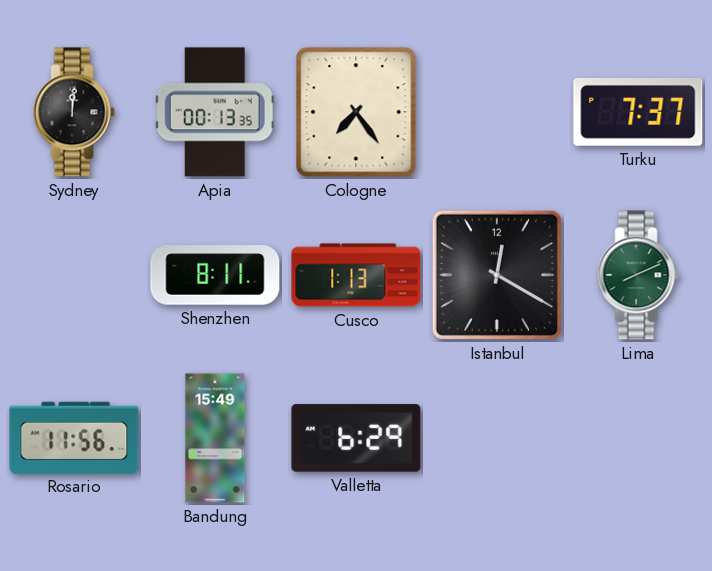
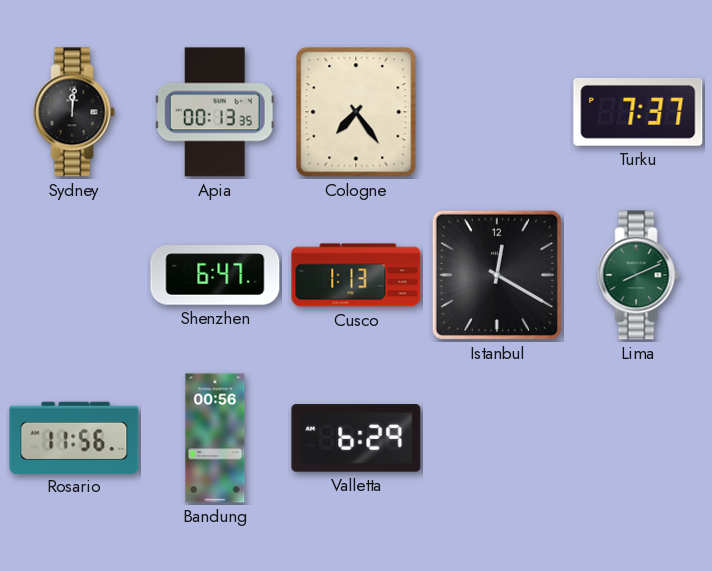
Shenzhen: 8:11 -> 6:47 (215, 275)
Bandung: 15:49 -> 00:56 (215, 438)
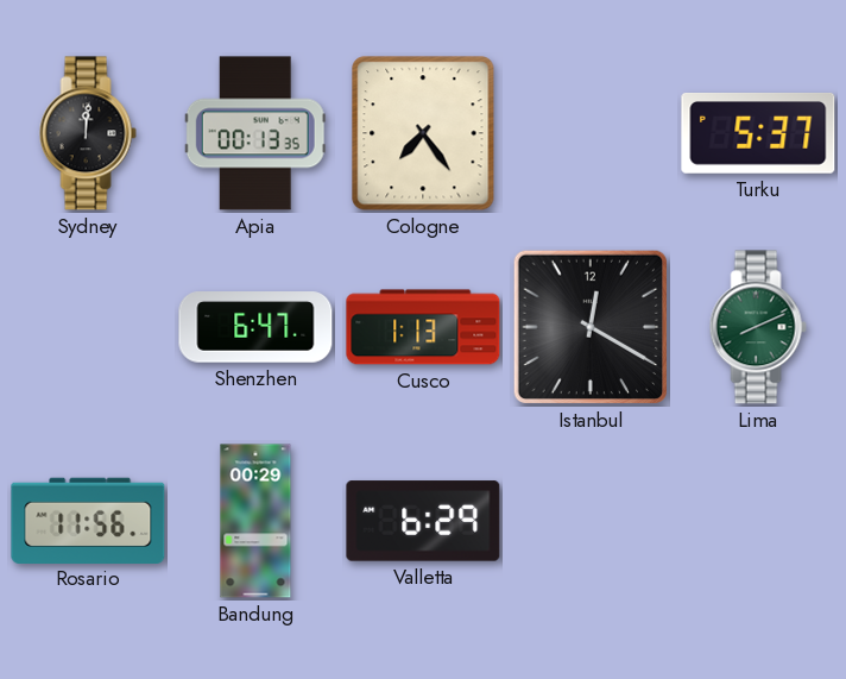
Turku: 7:37 -> 5:37 (758, 134)
Bandung: 00:56 -> 00:29 (255, 521)
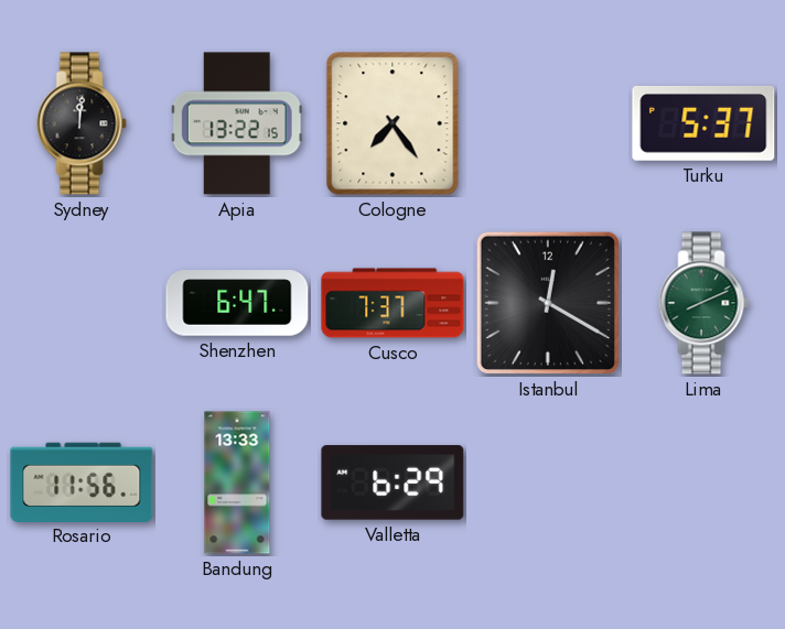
Apia: 00:13 -> 13:22 (237, 123)
Cusco: 1:13 -> 7:37 (392, 303)
Bandung: 00:29 -> 13:33 (237, 482)
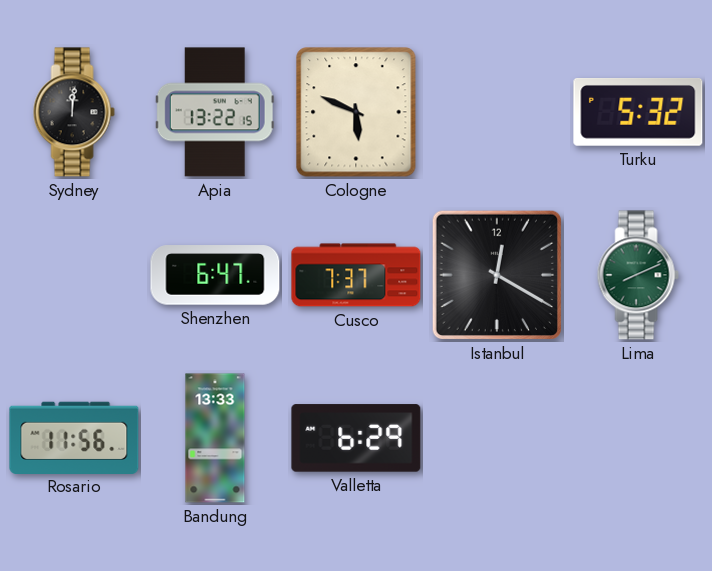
Cologne: 7:24 -> 5:49 (356, 112)
Turku: 5:37 -> 5:32 (638, 113)
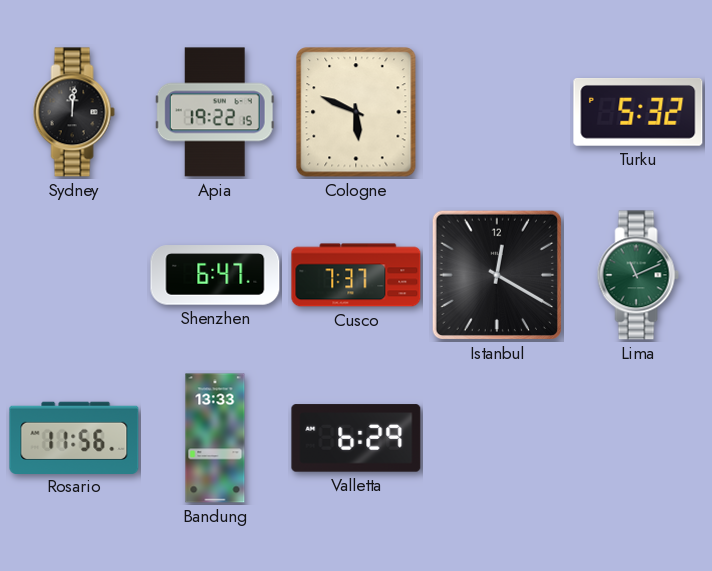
Apia: 13:22 -> 19:22 (215, 112)
Lima: 8:11 -> 11:11 (638, 275)
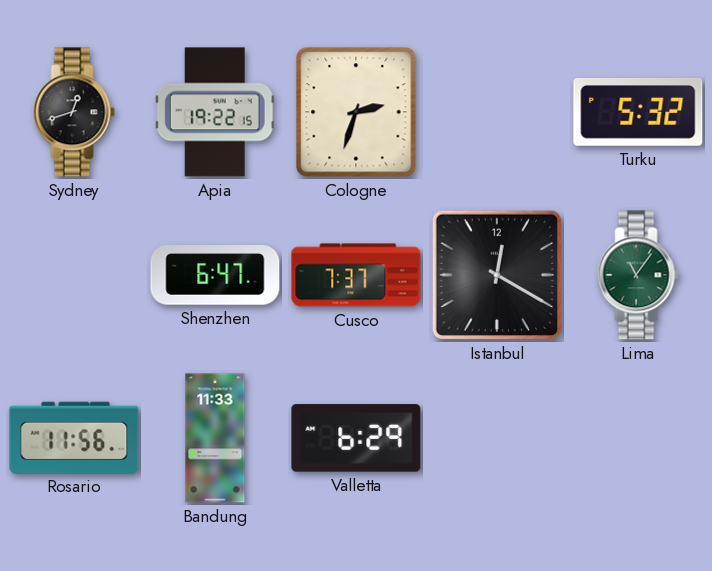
Sydney: 12:01 -> 12:42 (74, 112)
Cologne: 5:49 -> 2:33 (356, 112)
Lima: 11:11 -> 11:06 (638, 275)
Bandung: 13:33 -> 11:33 (215, 438)
